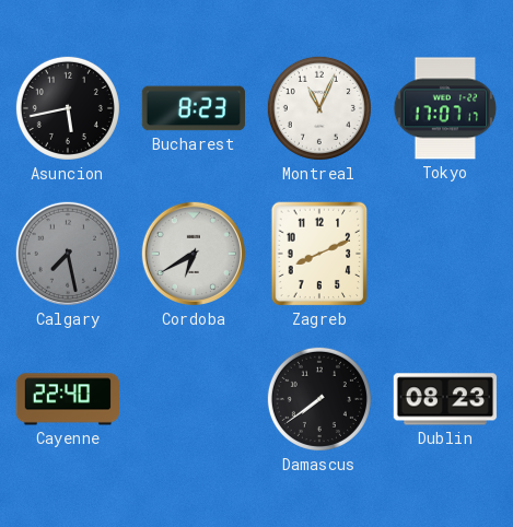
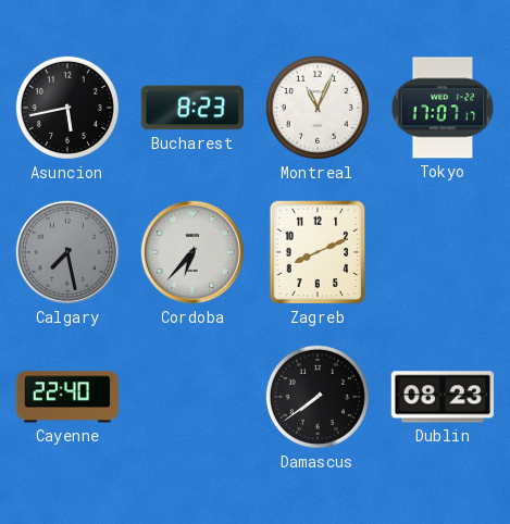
Cordoba: 6:40 -> 6:37 (192, 252)
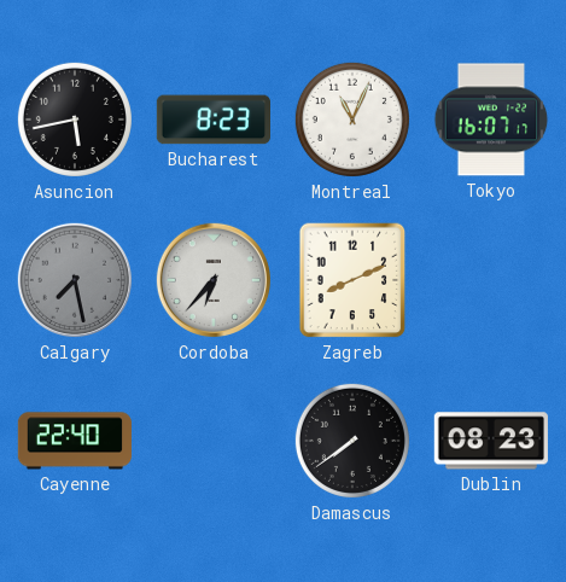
Tokyo: 17:07 -> 16:07 (491, 120)
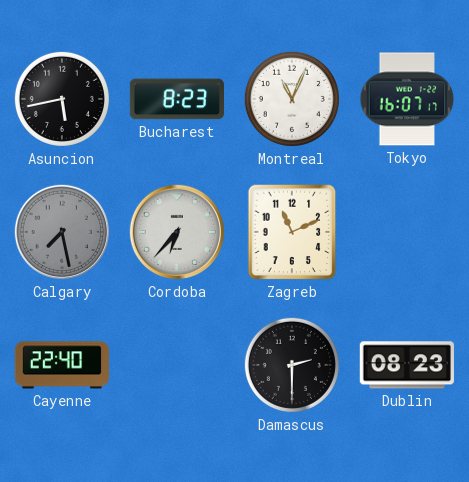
Zagreb: 8:11 -> 11:11 (292, 232)
Damascus: 7:39 -> 2:30 (292, 365)
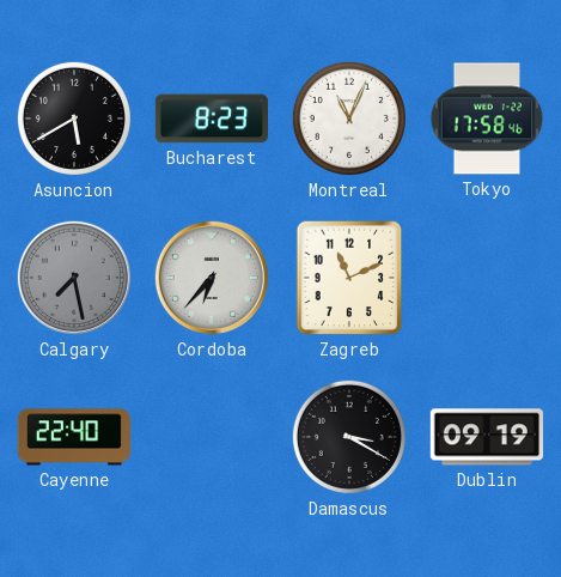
Asuncion: 5:43 -> 5:40 (74, 119)
Tokyo: 16:07 -> 17:58 (487, 119)
Damascus: 2:30 -> 3:20 (349, 437)
Dublin: 08:23 -> 09:19 (487, 437)
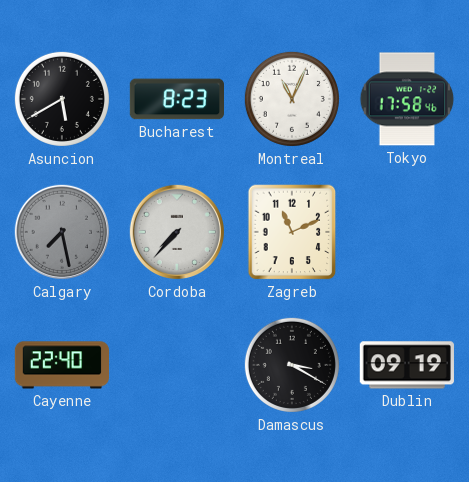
Cordoba: 6:37 -> 7:37 (177, 232)
